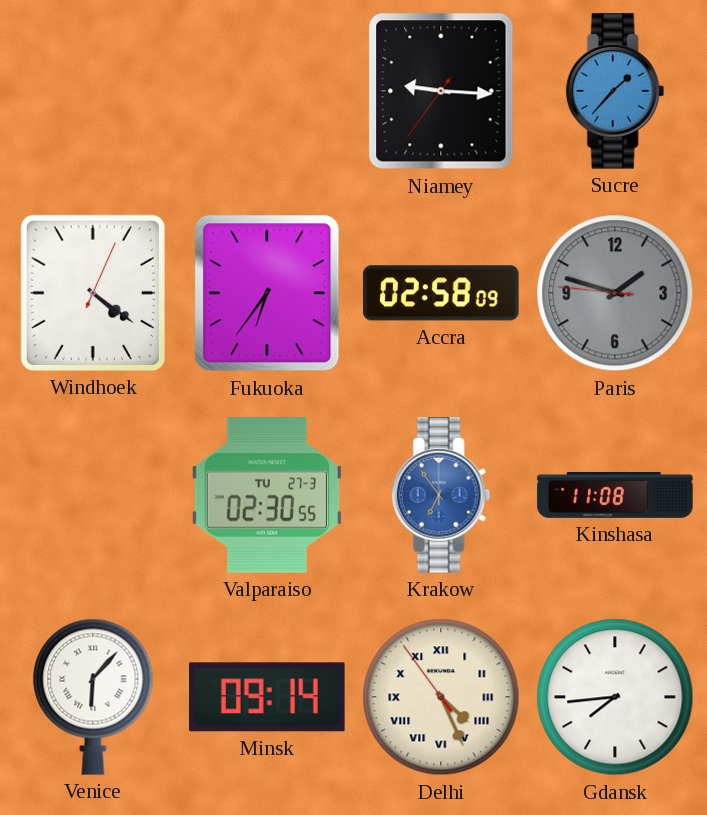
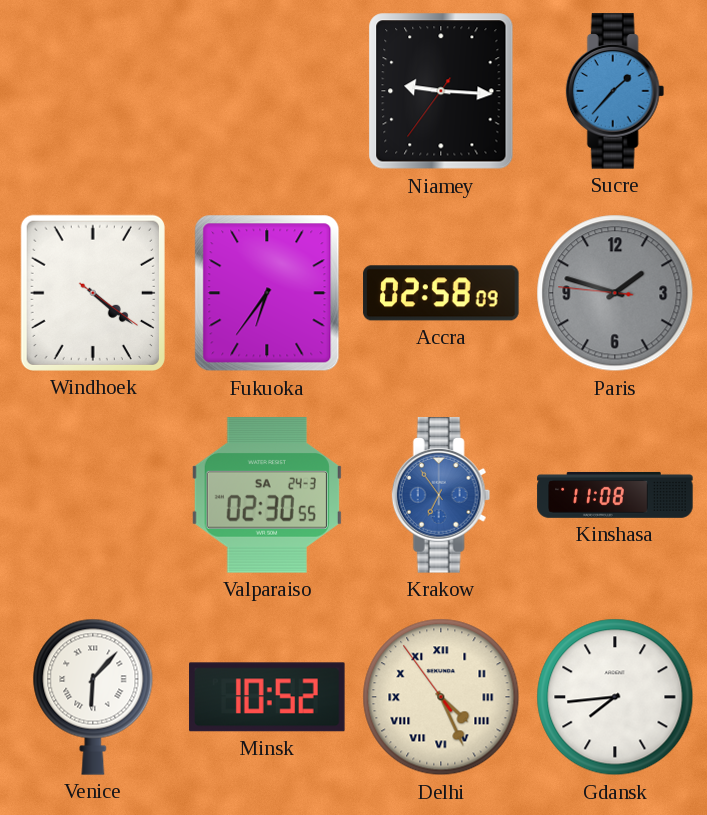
Windhoek: 4:21:04 -> 4:21:21 (93, 293)
Valparaiso date: TU 27-3 -> SA 24-3 (267, 495)
Minsk: 09:14 -> 10:52 (267, 697)
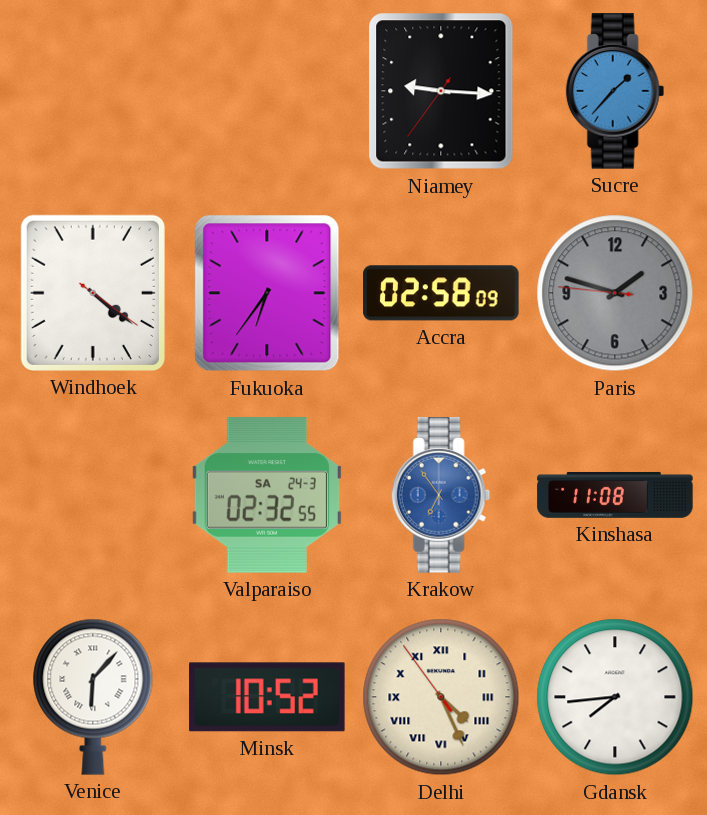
Valparaiso: 02:30 -> 02:32 (267, 495)
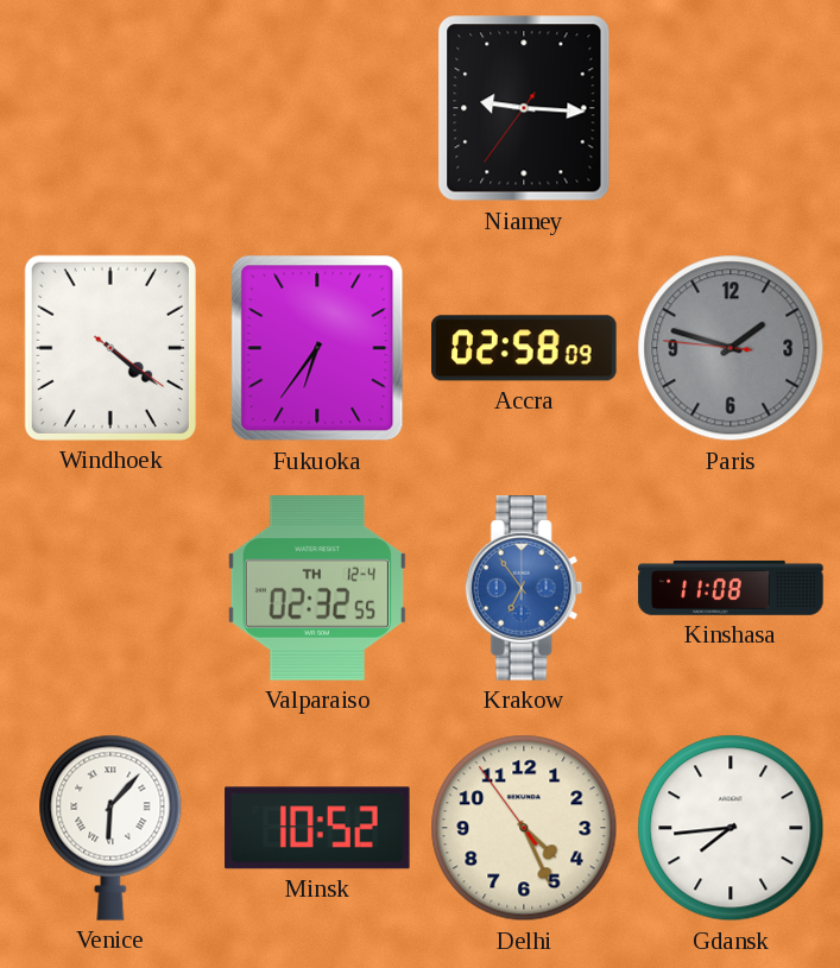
Sucre: 1:37 -> none (615, 91)
Valparaiso date: SA 24-3 -> TH 12-4 (317, 588)
Delhi numerals: Roman -> Arabic (524, 828)
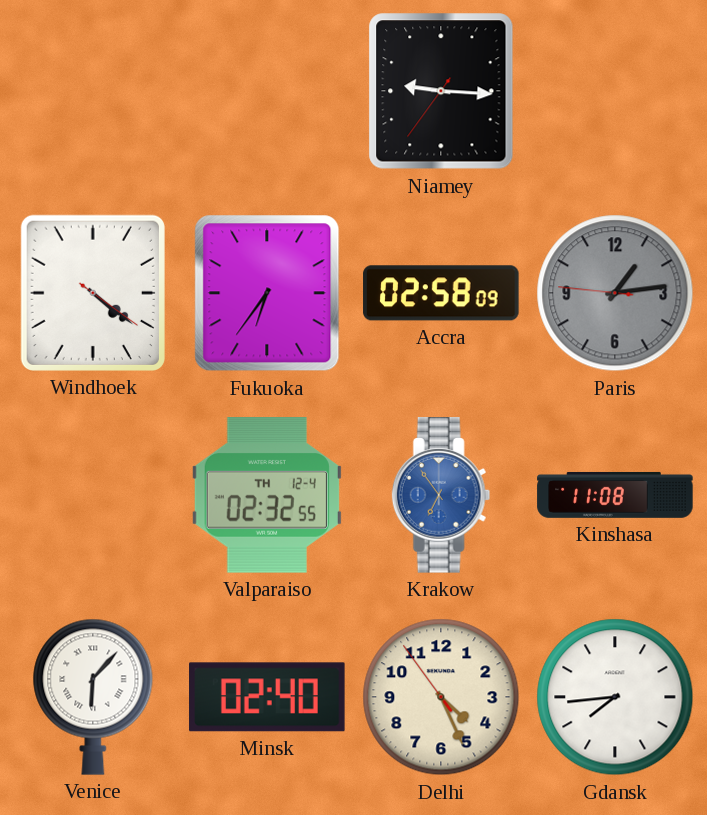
Paris: 1:47 -> 1:13 (615, 293)
Minsk: 10:52 -> 02:40 (267, 697)
